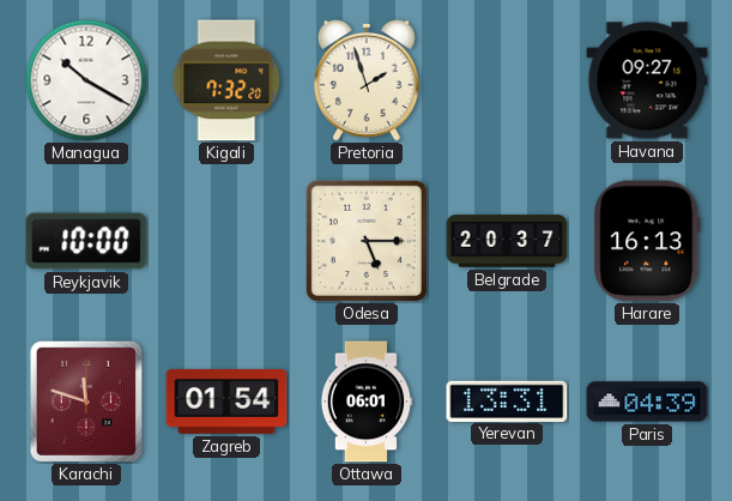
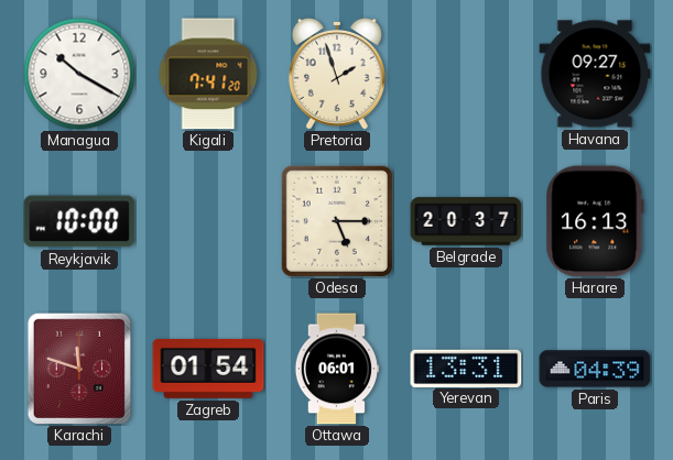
Kigali: 7:32 -> 7:41 (208, 74)
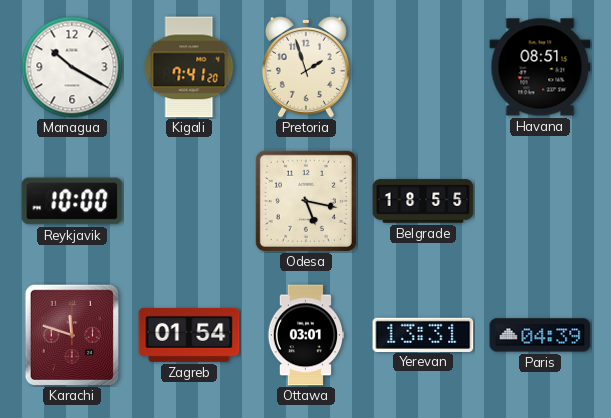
Havana: 09:27 -> 08:51 (540, 67)
Odesa: 5:15 -> 5:17 (306, 201)
Belgrade: 20:37 -> 18:55 (423, 201)
Harare: 16:13 -> none (595, 221)
Ottawa: 06:01 -> 03:01 (306, 335)
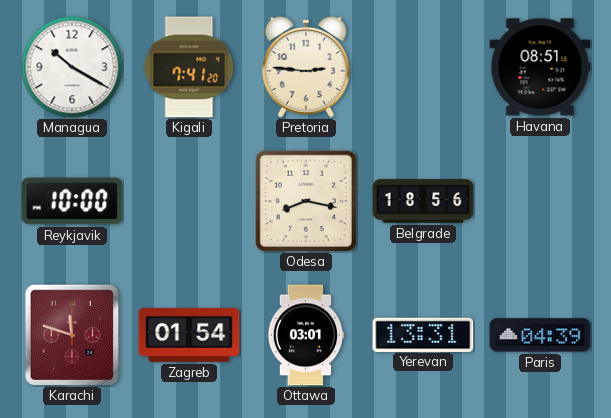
Pretoria: 1:57 -> 2:46 (306, 67)
Odesa: 5:17 -> 8:17 (306, 201)
Belgrade: 18:55 -> 18:56 (423, 201)
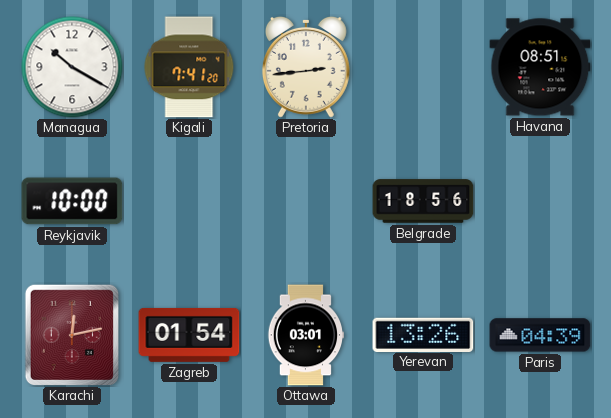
Pretoria: 2:46 -> 2:44 (306, 67)
Odesa: 8:17 -> none (306, 201)
Karachi: 11:48 -> 12:13 (71, 334)
Yerevan: 13:31 -> 13:26 (423, 334)
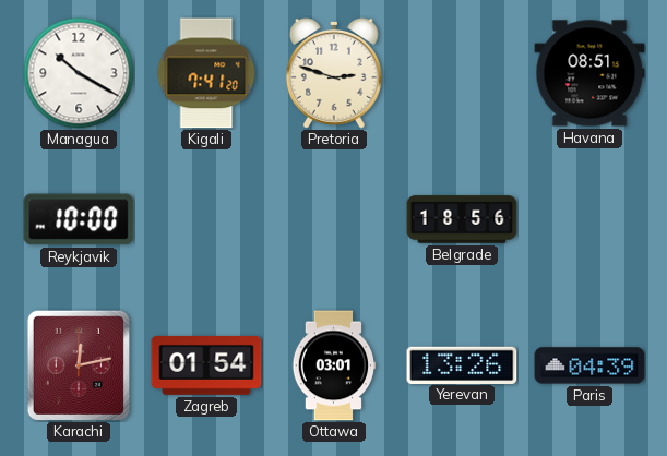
Pretoria: 2:44 -> 2:48 (334, 73)
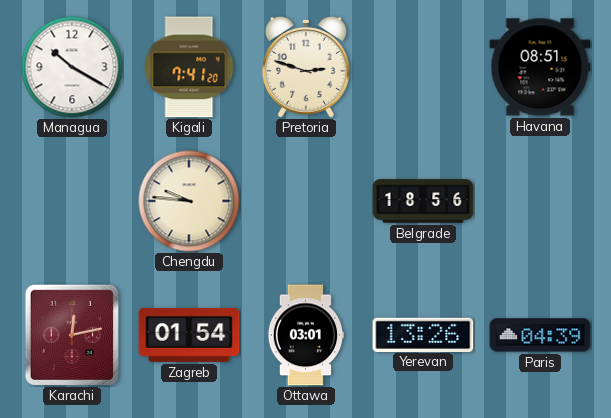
Reykjavik: 10:00 -> none (79, 219)
Chengdu: none -> 9:46 (189, 201)
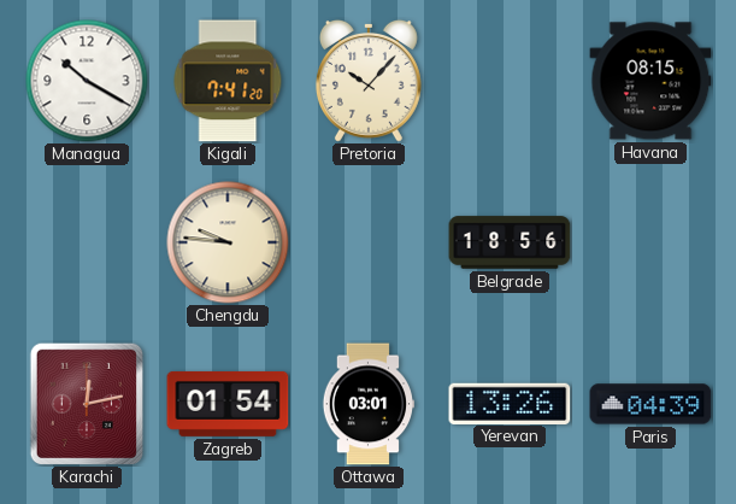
Pretoria: 2:48 -> 10:07 (369, 81)
Havana: 08:51 -> 08:15 (650, 81)
